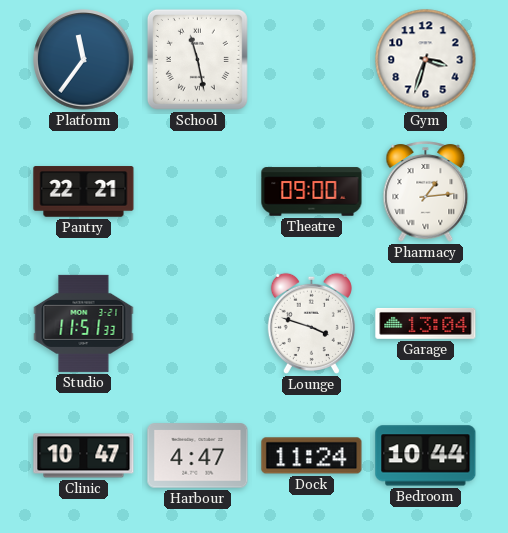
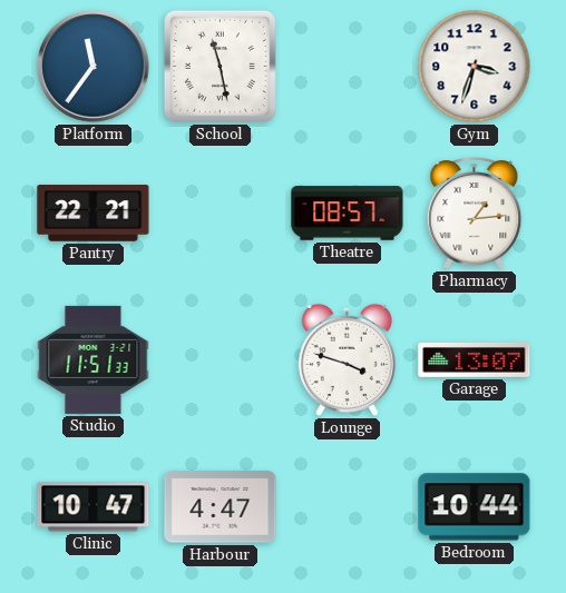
Theatre: 09:00 -> 08:57 (348, 214)
Garage: 13:04 -> 13:07 (475, 359)
Dock: 11:24 -> none (312, 456)
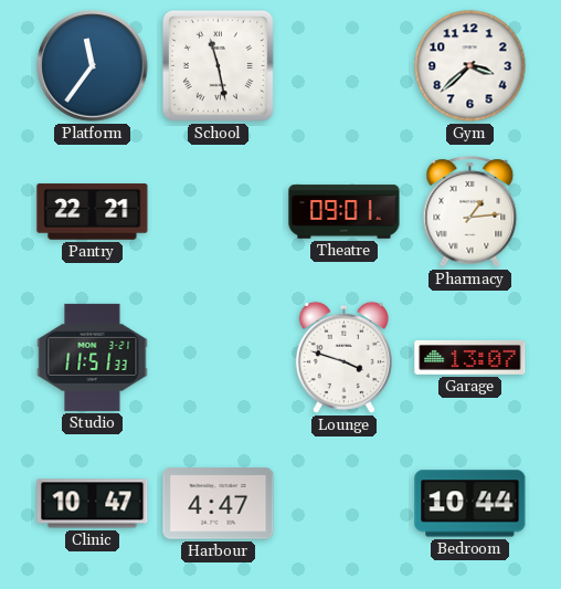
Gym: 3:33 -> 3:38 (470, 66)
Theatre: 08:57 -> 09:01 (345, 212)
